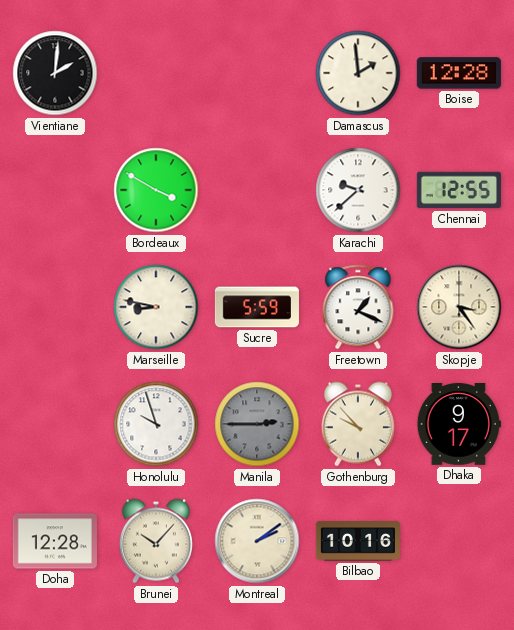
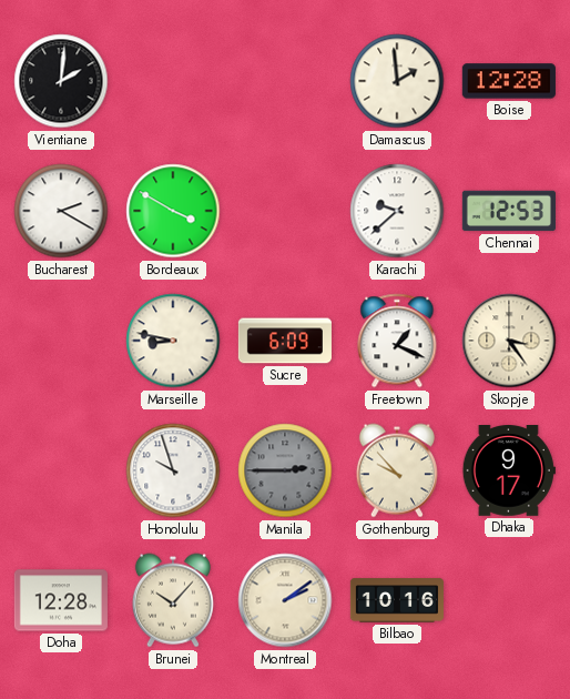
Bucharest: none -> 2:20 (61, 211)
Chennai: 12:55 -> 12:53 (509, 211)
Sucre: 5:59 -> 6:09 (285, 341)
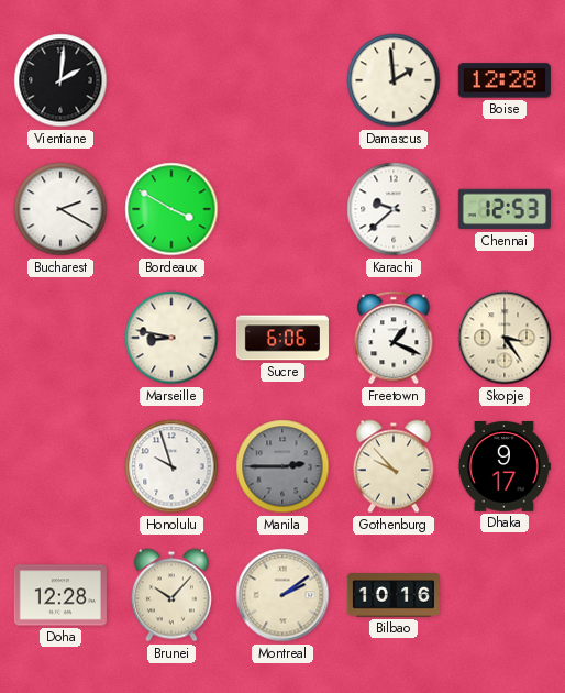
Sucre: 6:09 -> 6:06 (282, 338)
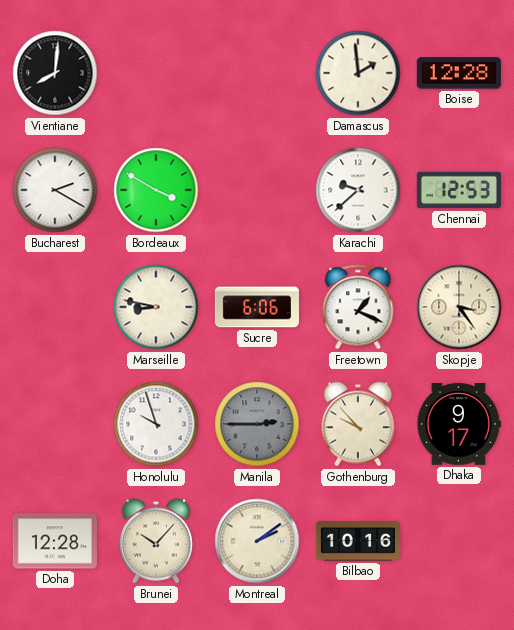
Vientiane: 2:01 -> 8:01 (55, 73)
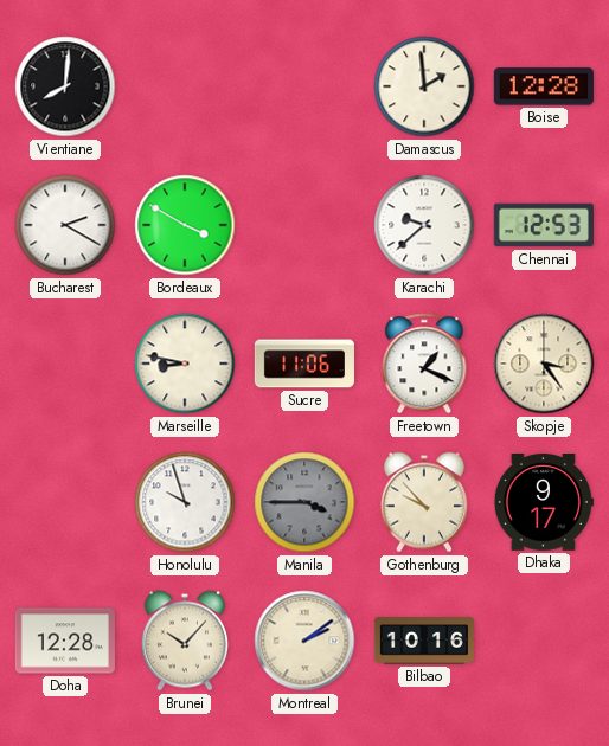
Sucre: 6:06 -> 11:06 (304, 364)
Manila: 2:45 -> 3:45 (304, 502)
